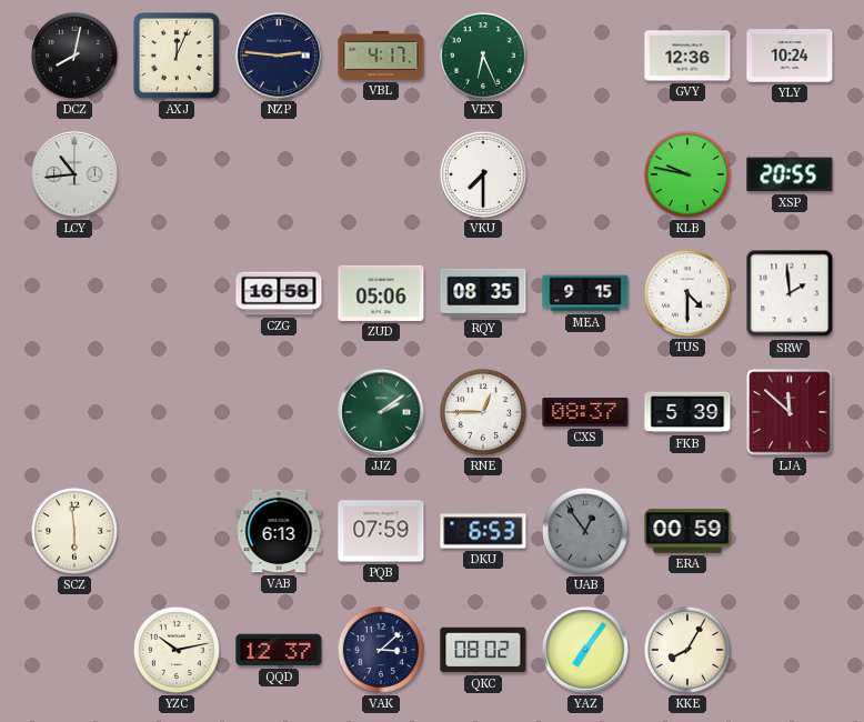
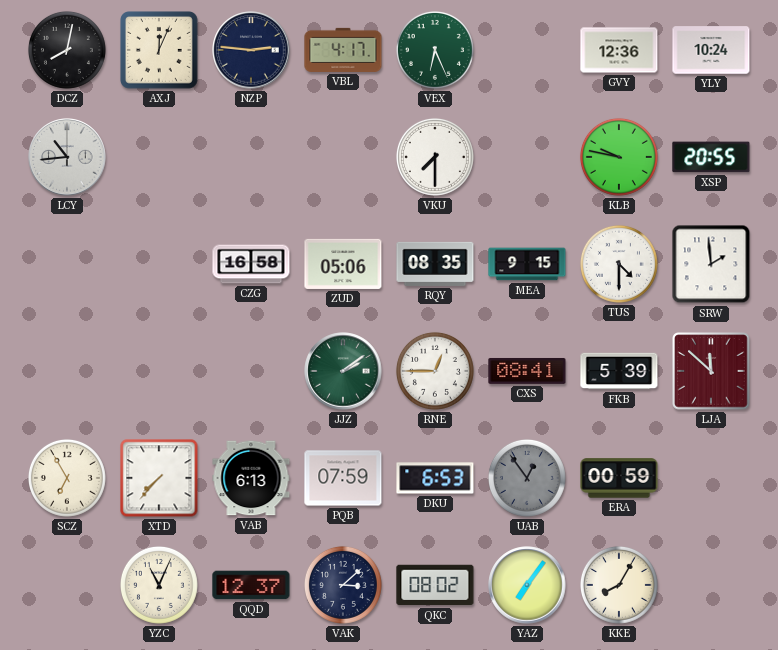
CXS: 08:37 -> 08:41 (527, 371)
SCZ: 5:59 -> 6:55 (67, 478)
XTD: none -> 7:37 (159, 478)
YZC: 10:13 -> 11:04 (159, 585)
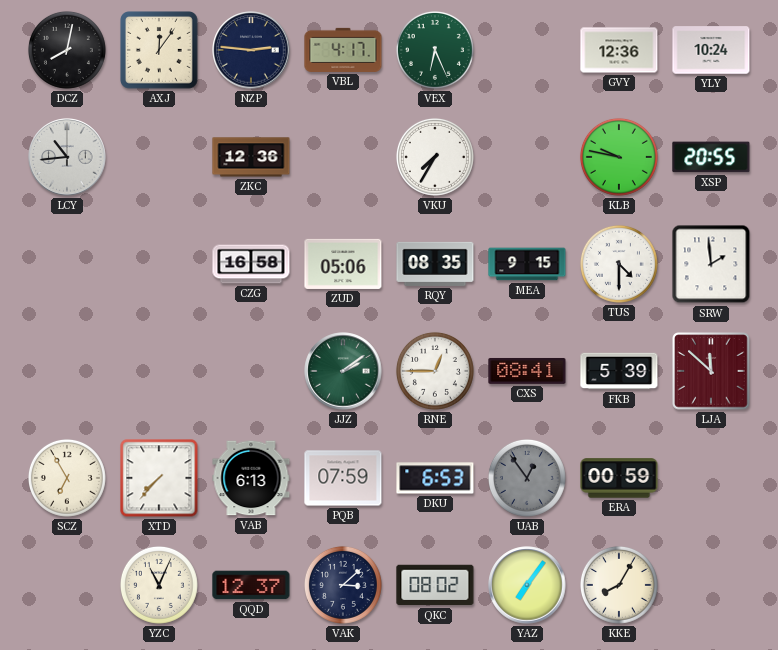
AXJ: 12:04 -> 12:06 (160, 51)
ZKC: none -> 12:36 (251, 157)
VKU: 7:30 -> 7:35 (435, 157)
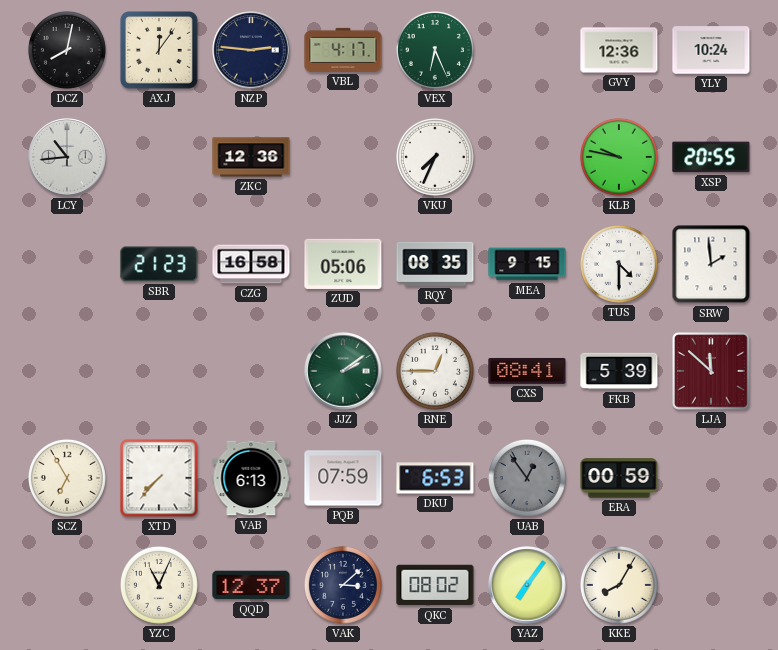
VKU: 7:35 -> 7:34 (435, 157)
SBR: none -> 21:23 (159, 264)
